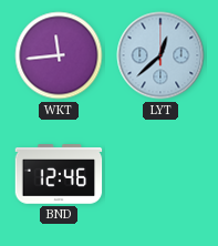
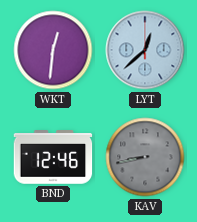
WKT: 11:44 -> 12:31 (53, 50)
KAV: none -> 8:43 (145, 157)
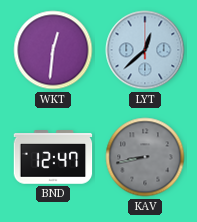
BND: 12:46 -> 12:47 (53, 157)
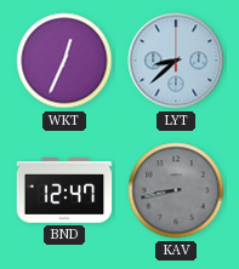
WKT: 12:31 -> 12:34 (64, 61)
LYT: 12:38 -> 8:38 (176, 61)
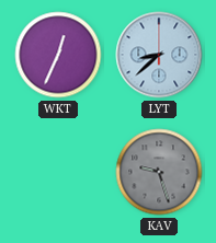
BND: 12:47 -> none (64, 190)
KAV: 8:43 -> 9:27 (159, 172)
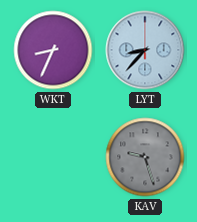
WKT: 12:34 -> 8:34 (53, 50)
LYT: 8:38 -> 8:37 (145, 50)
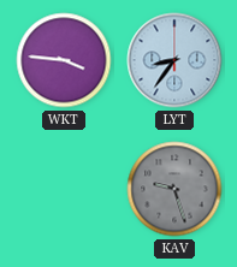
WKT: 8:34 -> 3:46 (64, 60)
LYT: 8:37 -> 8:36 (174, 60)
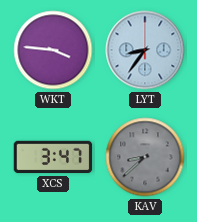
XCS: none -> 3:47 (53, 157)
KAV: 9:27 -> 8:38 (145, 157)
